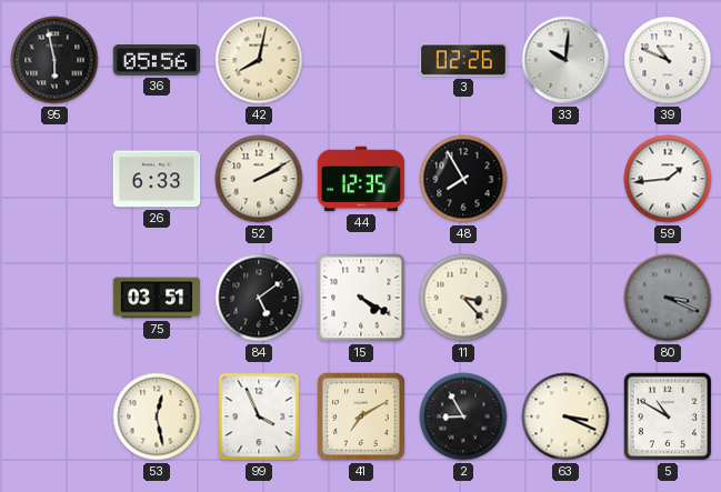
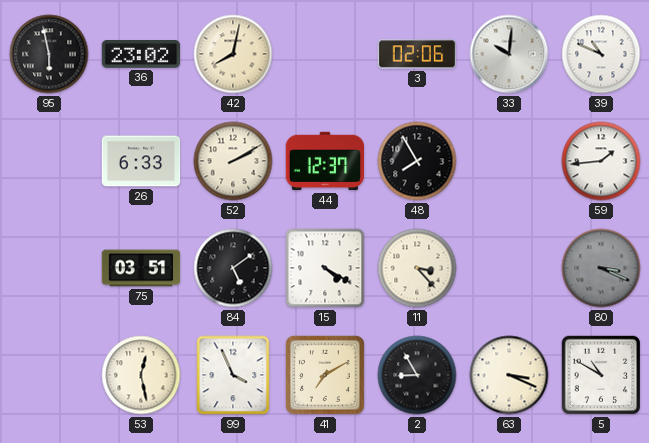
36: 05:56 -> 23:02 (141, 54)
3: 02:26 -> 02:06 (417, 54)
44: 12:35 -> 12:37 (325, 161)
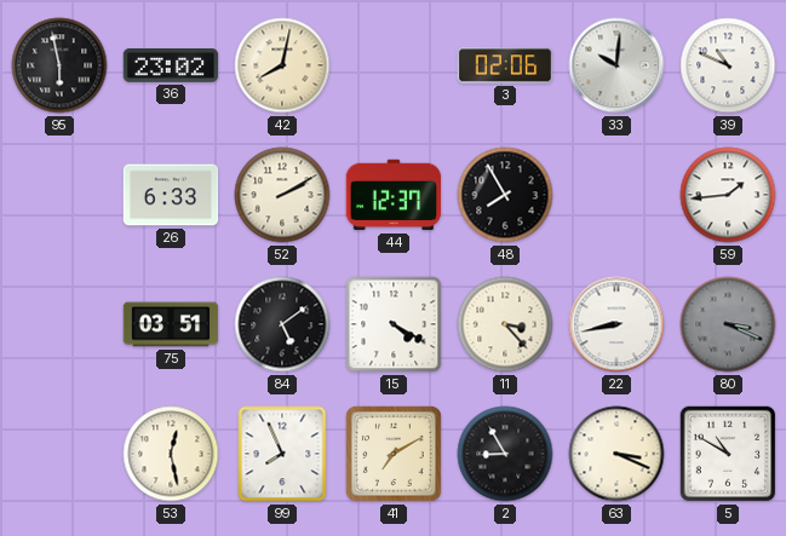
22: none -> 8:43 (616, 324)
99: 3:56 -> 7:56 (282, 454)
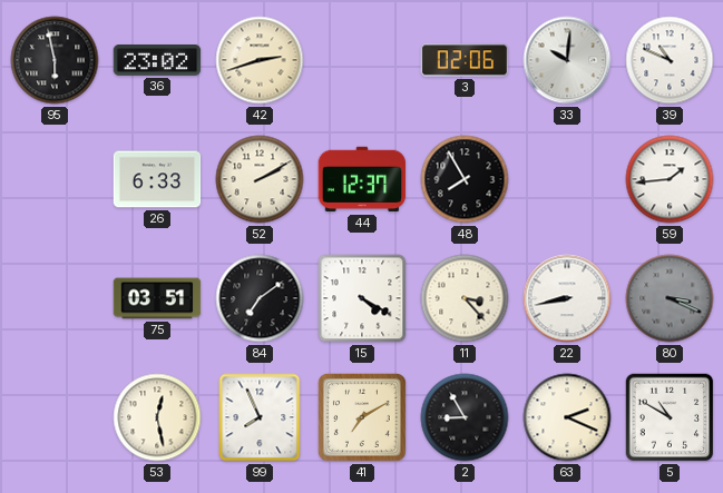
42: 8:02 -> 2:42 (260, 60)
84: 5:09 -> 7:09 (260, 298)
63: 3:19 -> 2:19 (567, 417)
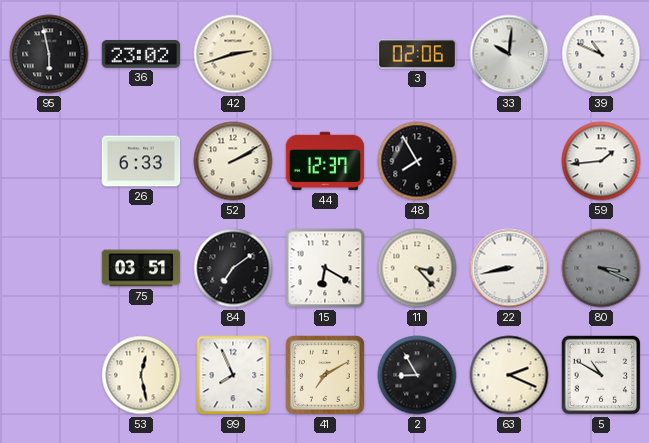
15: 4:20 -> 6:20 (325, 268)
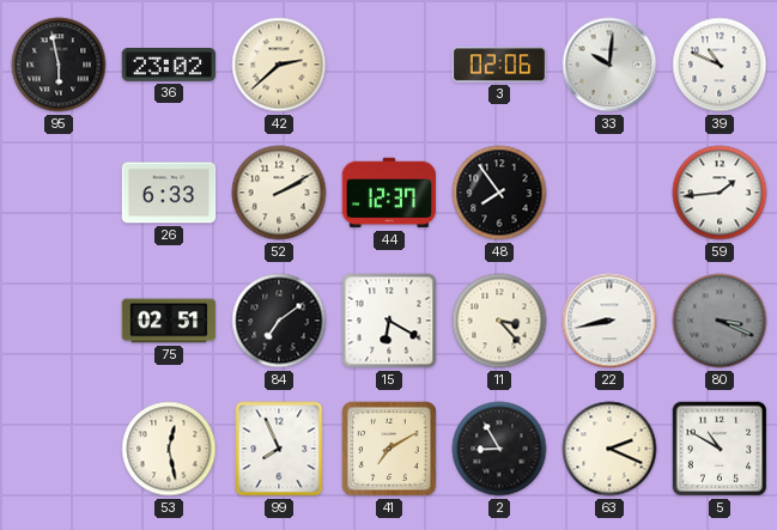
42: 2:42 -> 2:38 (279, 65)
48: 7:55 -> 7:54 (499, 193)
75: 03:51 -> 02:51 (169, 321)
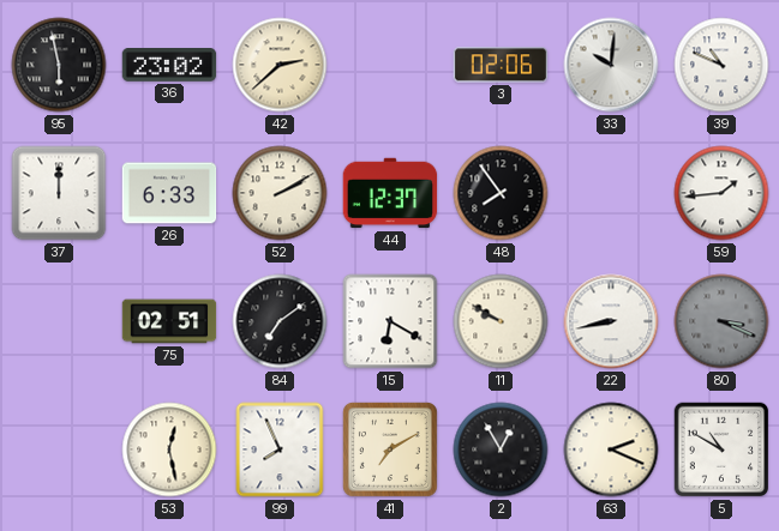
37: none -> 12:00 (59, 193)
11: 3:23 -> 9:50 (501, 321)
2: 8:55 -> 12:55 (501, 449)
